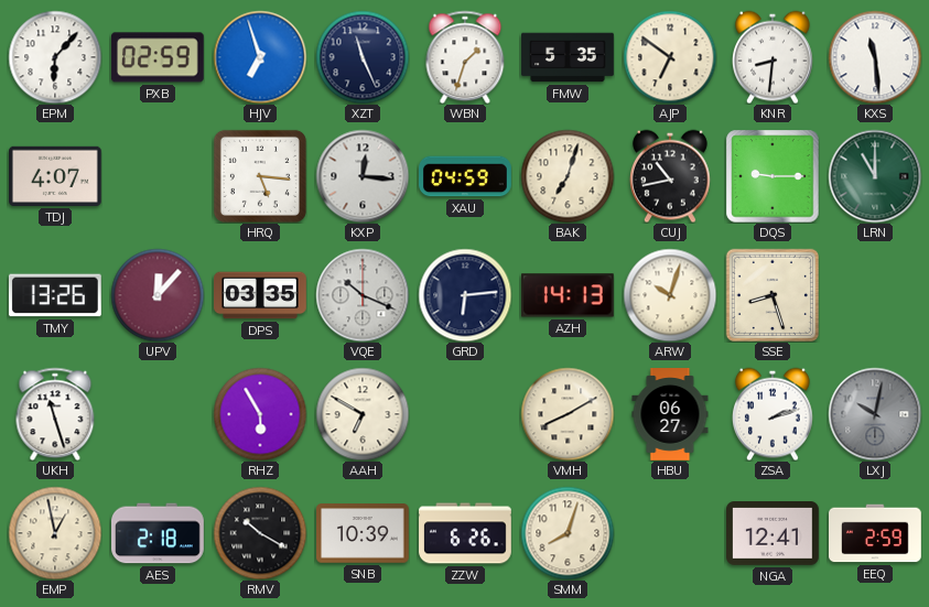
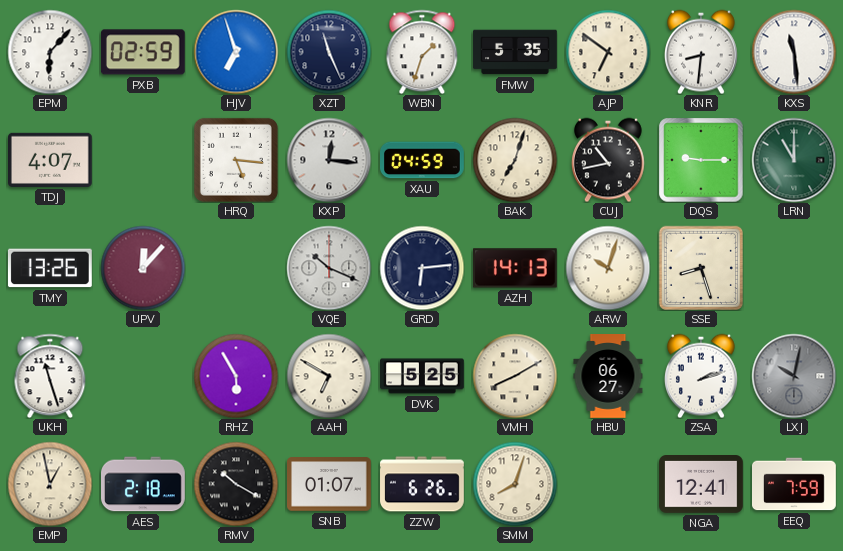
DPS: 03:35 -> none (261, 295)
DVK: none -> 5:25 (423, 376)
SNB: 10:39 -> 01:07 (330, 484)
EEQ: 2:59 -> 7:59 (795, 484)
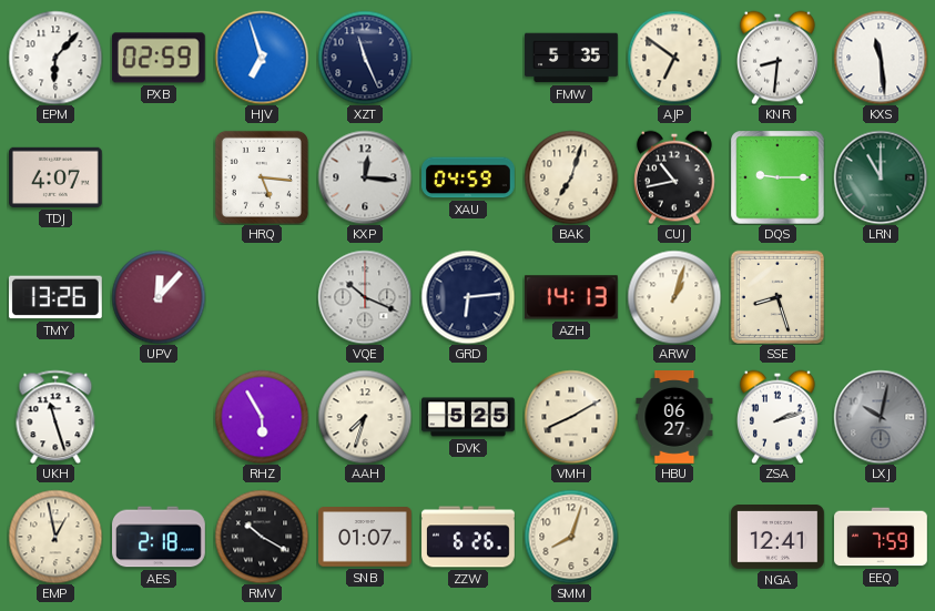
WBN: 1:33 -> none (422, 52)
ARW: 10:03 -> 1:03 (674, 297)
AAH: 6:50 -> 7:33 (365, 417)
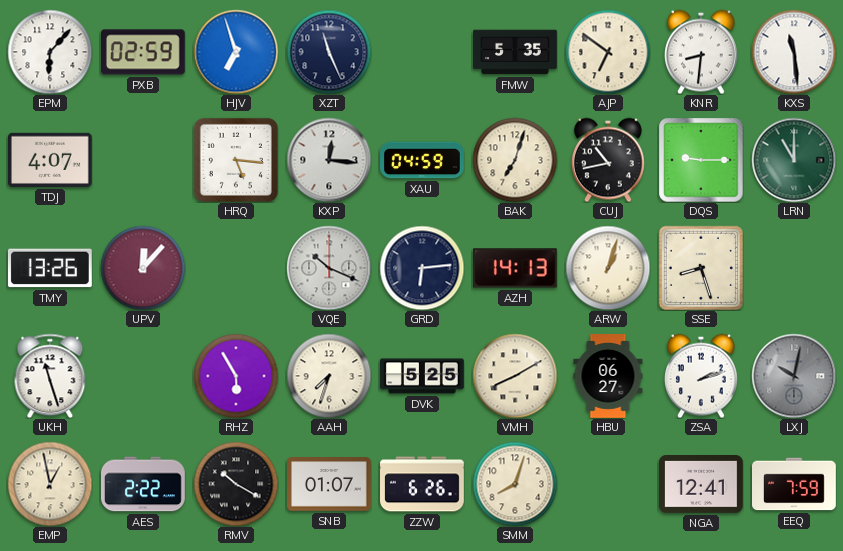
AES: 2:18 -> 2:22 (144, 484)
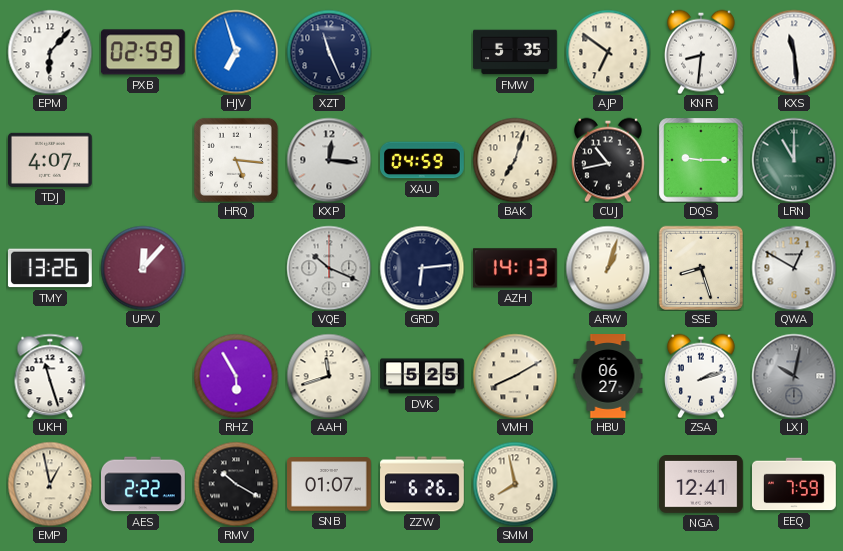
QWA: none -> 12:50 (794, 268)
AAH: 7:33 -> 11:42 (329, 376)
SMM: 8:03 -> 7:58 (515, 484)
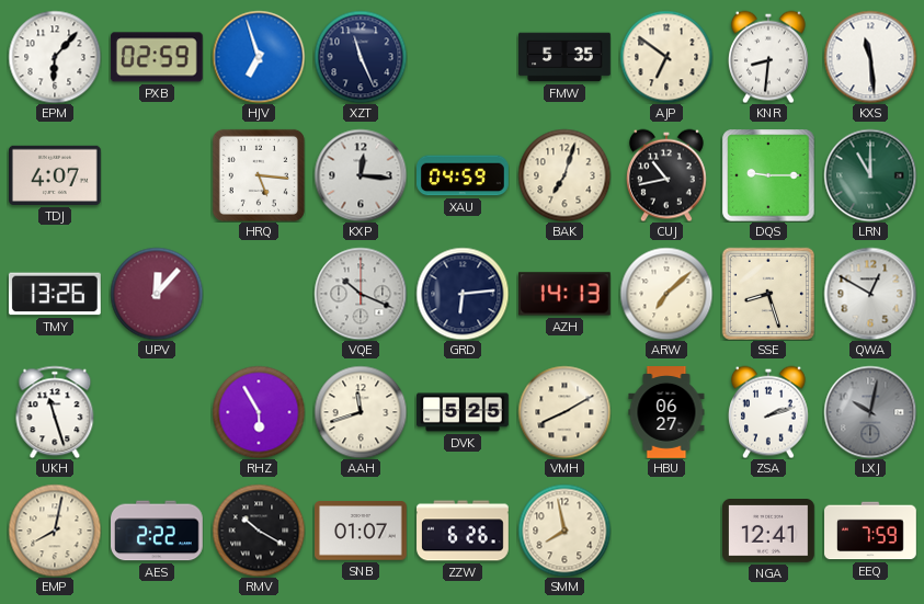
ARW: 1:03 -> 7:08 (666, 294)
EMP: 12:58 -> 8:02 (55, 531)
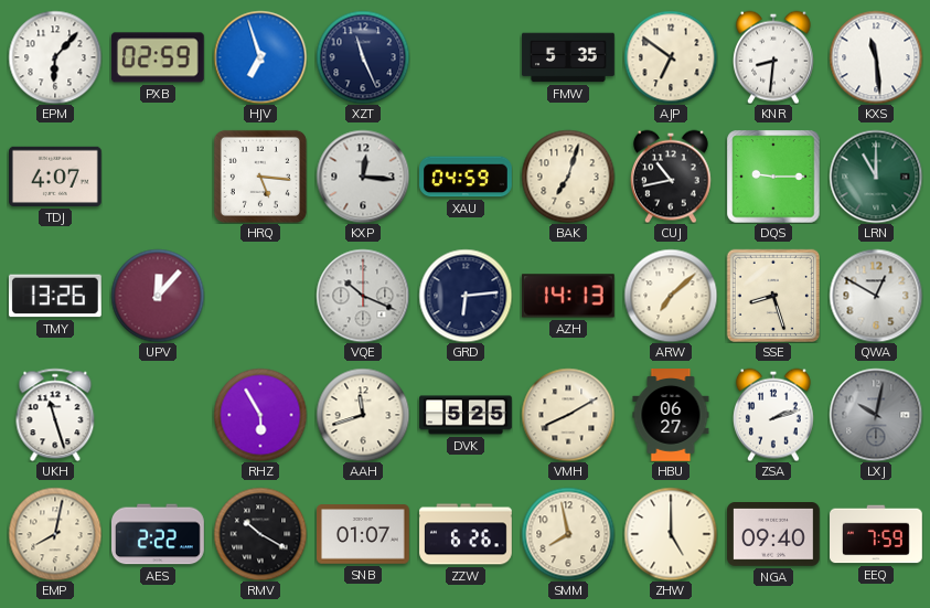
ZHW: none -> 5:00 (671, 534)
NGA: 12:41 -> 09:40 (774, 535)
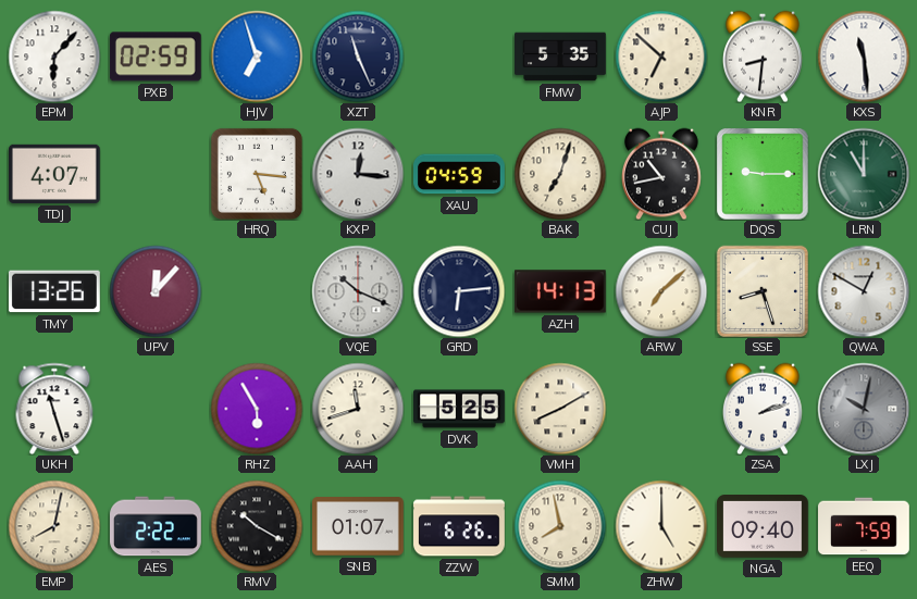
AJP: 6:51 -> 6:52 (661, 57)
HBU: 06:27 -> none (671, 416)
